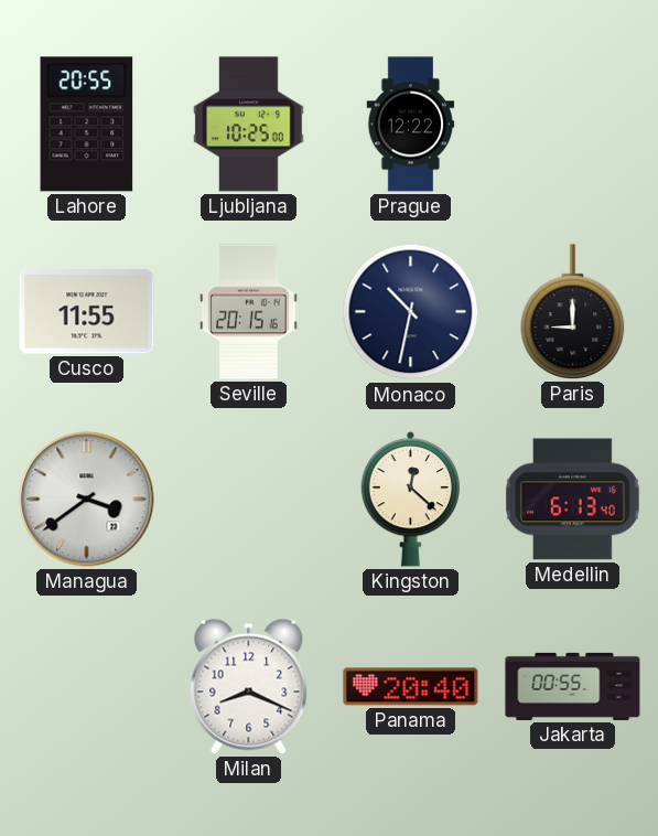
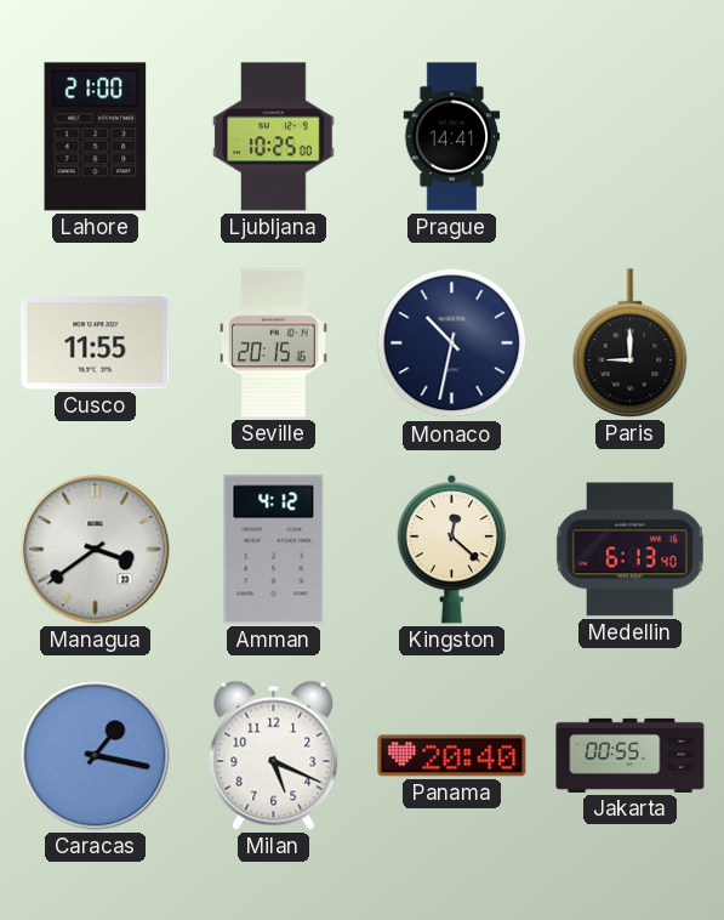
Lahore: 20:55 -> 21:00 (96, 137)
Prague: 12:22 -> 14:41 (452, 137)
Amman: none -> 4:12 (274, 550)
Caracas: none -> 1:17 (96, 756)
Milan: 8:19 -> 5:19 (274, 755)
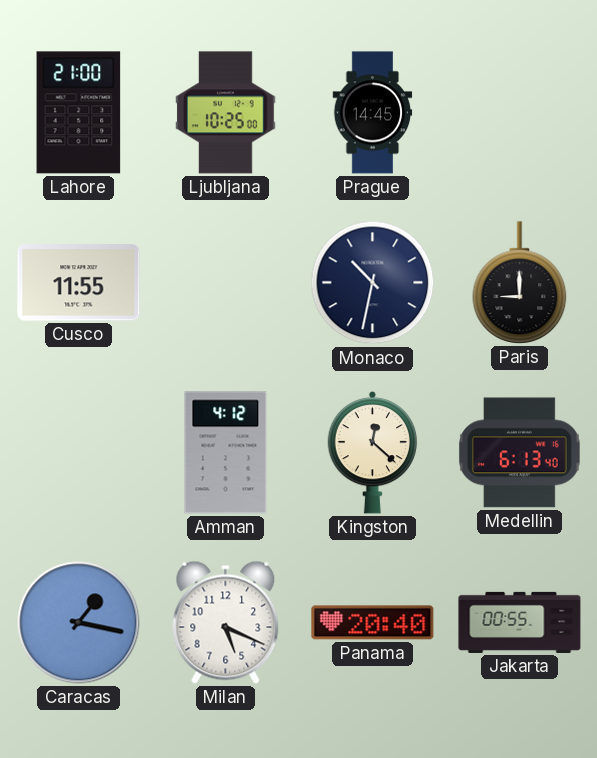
Prague: 14:41 -> 14:45 (373, 113)
Seville: 20:15 -> none (274, 343)
Managua: 3:39 -> none (96, 550)
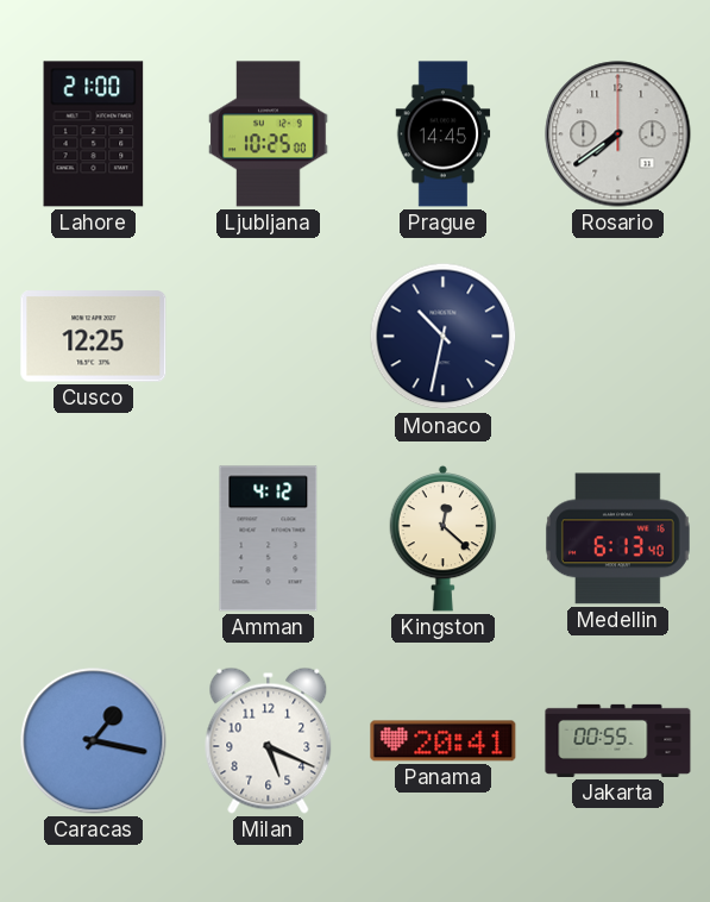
Rosario: none -> 7:39 (618, 134)
Cusco: 11:55 -> 12:25 (94, 337)
Paris: 9:00 -> none (520, 283)
Panama: 20:40 -> 20:41 (444, 741)
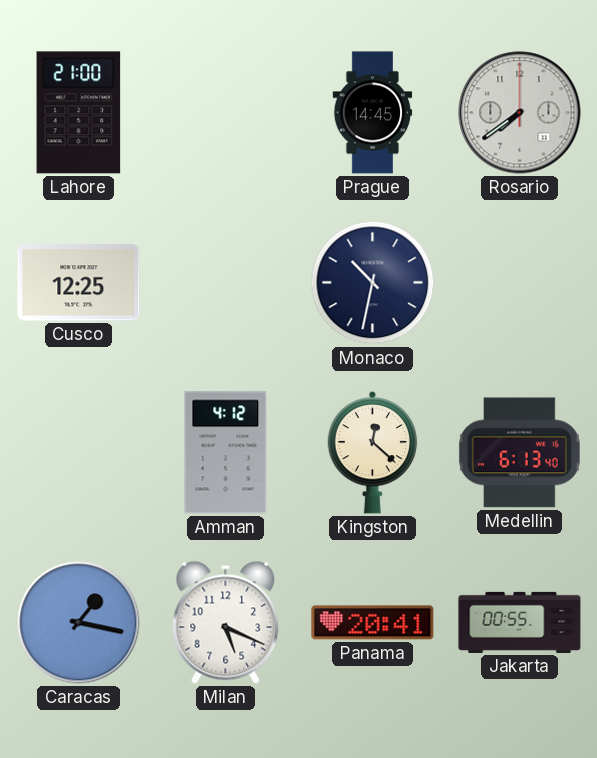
Ljubljana: 10:25 -> none (269, 134)
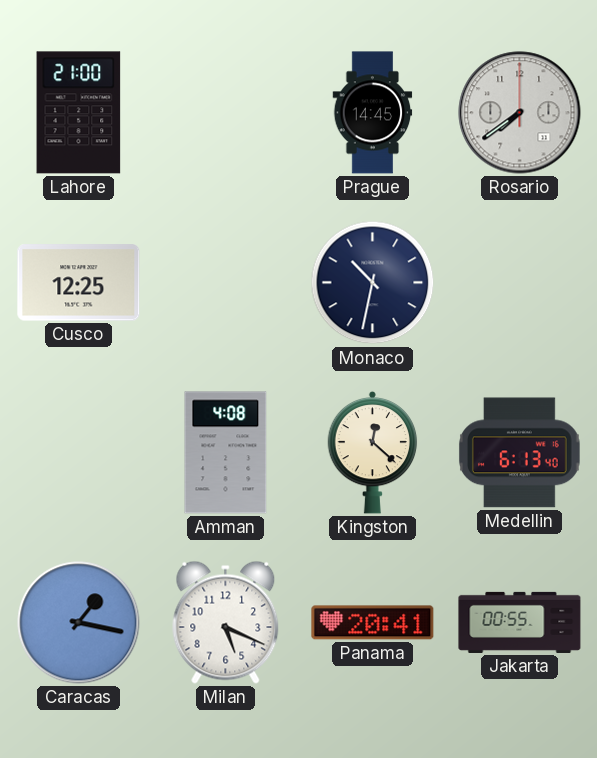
Amman: 4:12 -> 4:08 (226, 453)
